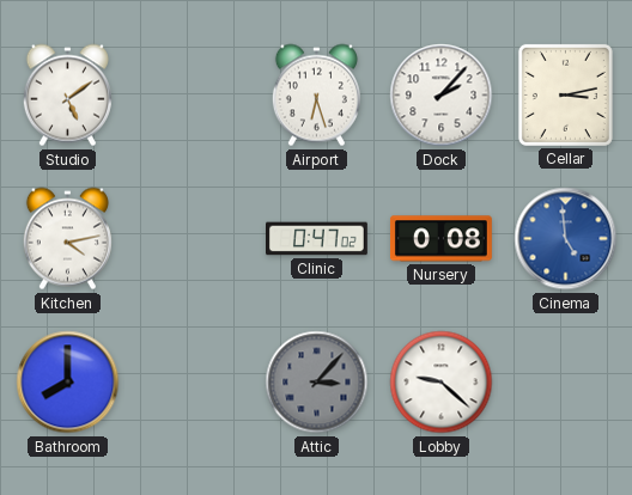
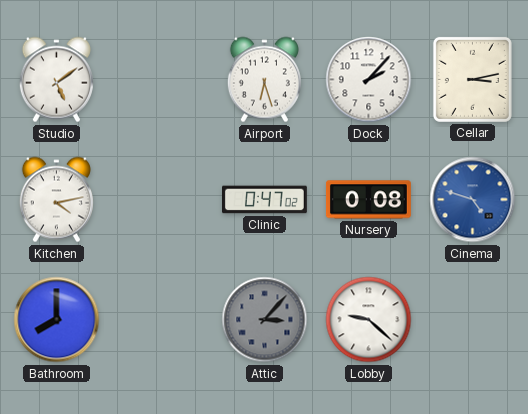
Cinema: 4:59 -> 4:48 (473, 200)
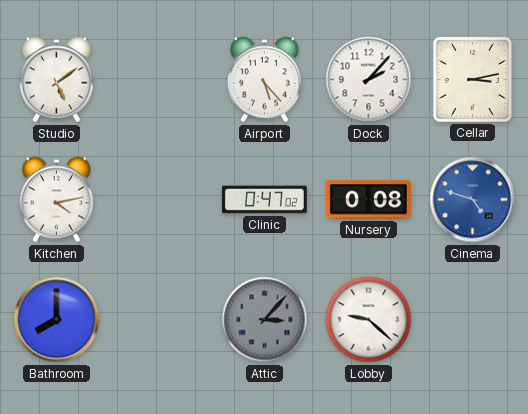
Airport: 6:27 -> 5:23 (264, 80)
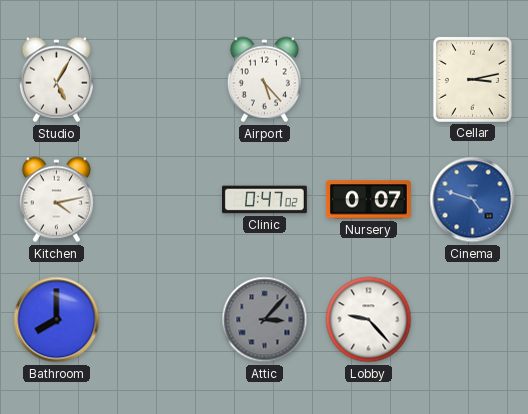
Studio: 5:09 -> 5:05 (56, 80)
Dock: 2:07 -> none (369, 80)
Nursery: 0:08 -> 0:07 (368, 200)
Lobby: 9:22 -> 9:23 (369, 320)
